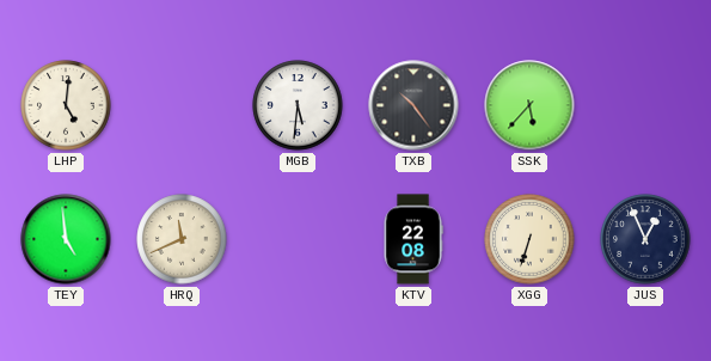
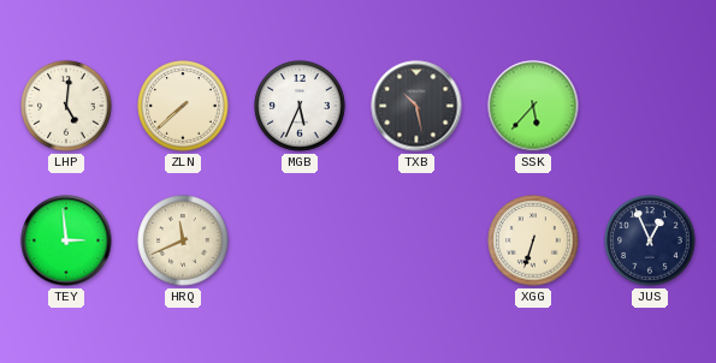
ZLN: none -> 7:38 (183, 106)
MGB: 5:31 -> 5:34 (300, 106)
TXB: 10:24 -> 10:28 (416, 106)
TEY: 4:59 -> 2:59 (66, 240)
KTV: 22:08 -> none (413, 239)
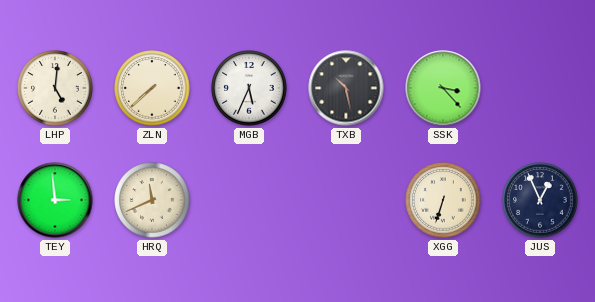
SSK: 5:37 -> 3:23 (443, 88)
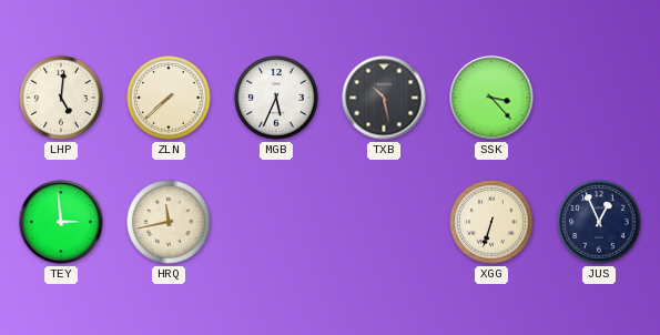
HRQ: 11:41 -> 11:43 (169, 222)
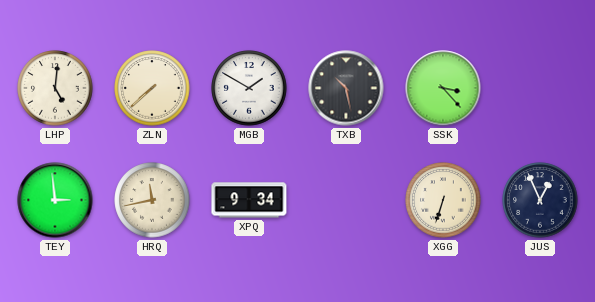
MGB: 5:34 -> 1:50 (249, 88)
XPQ: none -> 9:34 (249, 200)
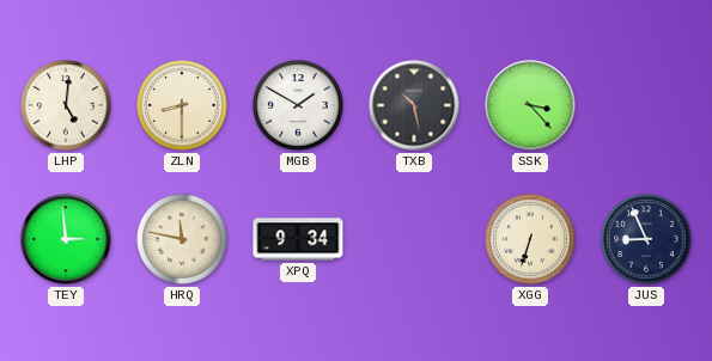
ZLN: 7:38 -> 8:30 (182, 105)
HRQ: 11:43 -> 11:47 (182, 239)
JUS: 12:56 -> 8:56 (646, 239)
